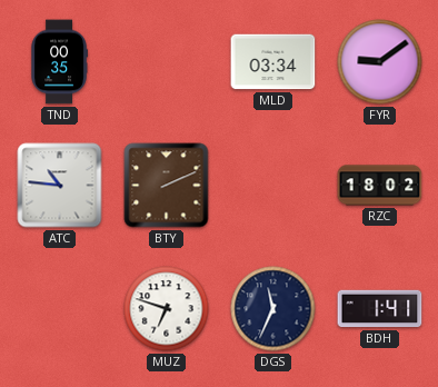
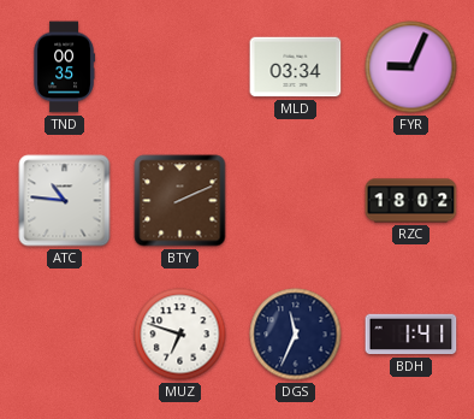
FYR: 9:09 -> 9:04 (411, 67)
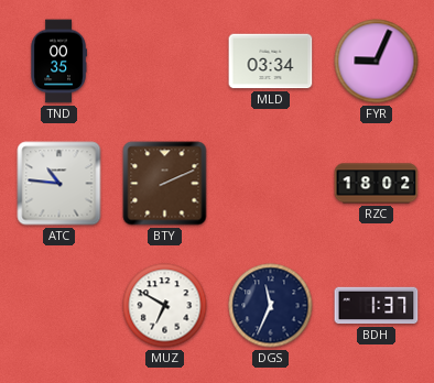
MUZ: 6:48 -> 6:50 (165, 306)
BDH: 1:41 -> 1:37 (377, 306)
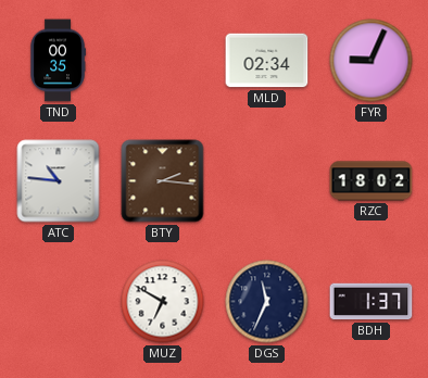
MLD: 03:34 -> 02:34 (267, 61)
BTY: 2:11 -> 2:16 (163, 181)
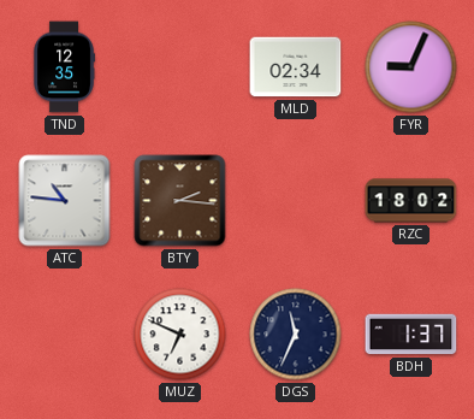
TND: 00:35 -> 12:35 (64, 67)
MUZ: 6:50 -> 6:49 (180, 335)
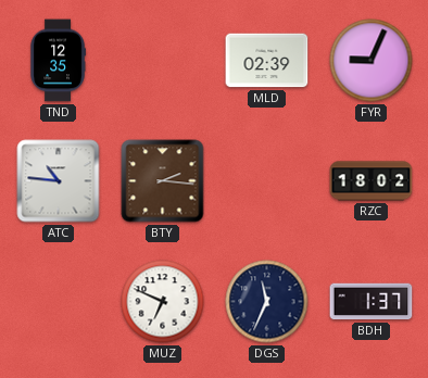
MLD: 02:34 -> 02:39 (267, 61)
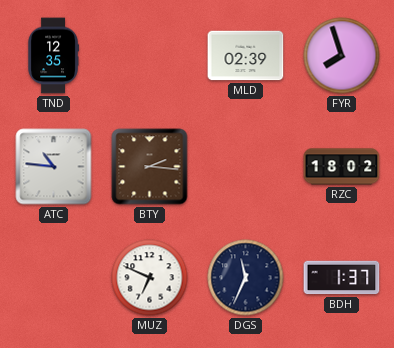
FYR: 9:04 -> 7:57 (342, 56)
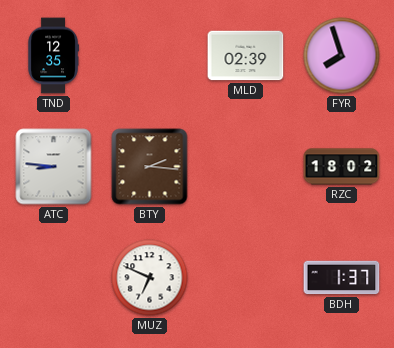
ATC: 10:46 -> 8:46 (54, 167)
DGS: 11:34 -> none (246, 278)
